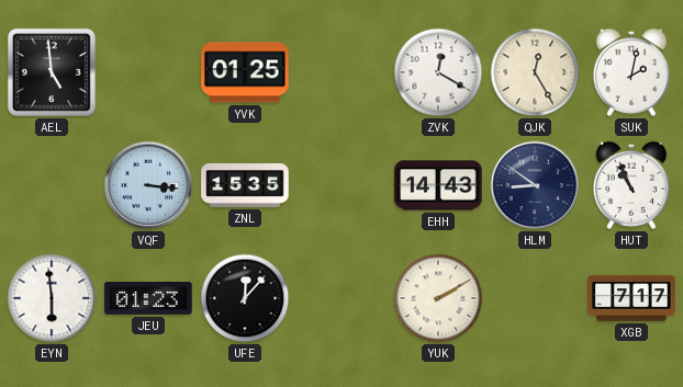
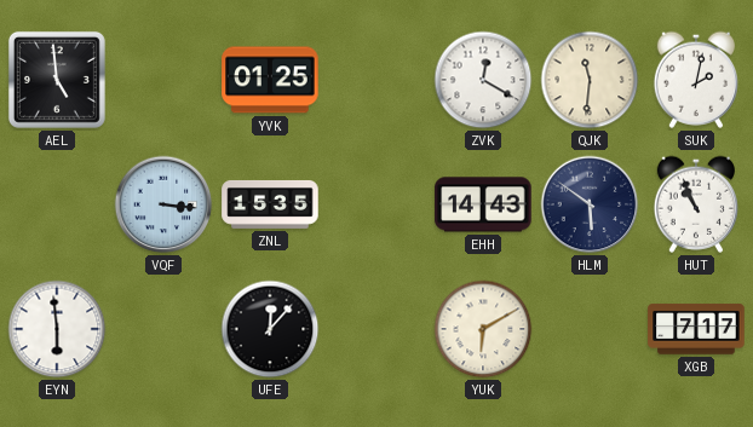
QJK: 12:25 -> 11:31 (590, 80)
HLM: 8:51 -> 5:51 (590, 204)
JEU: 01:23 -> none (148, 298)
YUK: 2:10 -> 6:10 (483, 329)
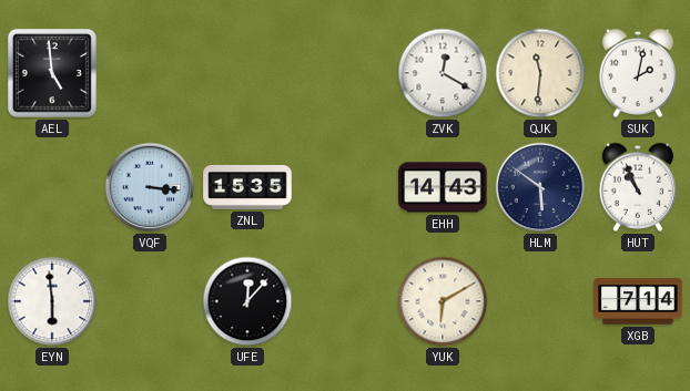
YVK: 01:25 -> none (270, 80)
XGB: 7:17 -> 7:14 (638, 301)
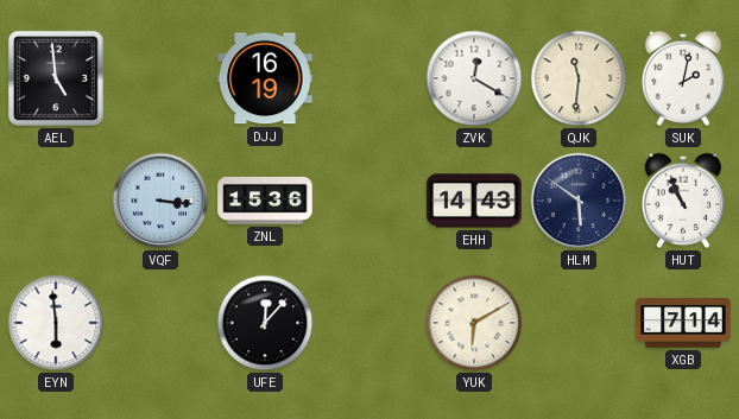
DJJ: none -> 16:19 (265, 78)
ZNL: 15:35 -> 15:36 (265, 201)
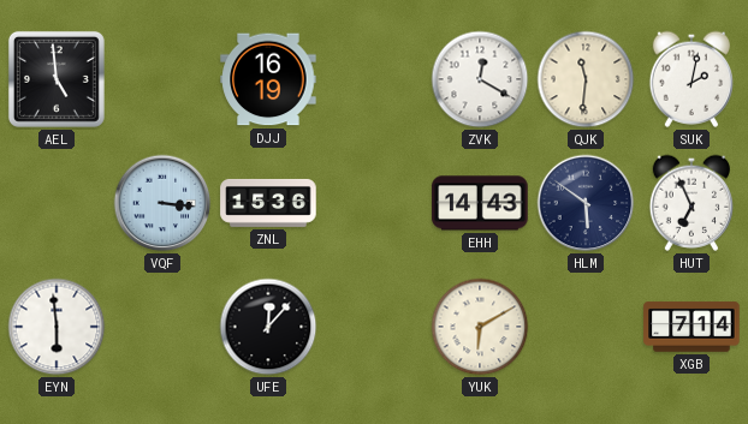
HUT: 10:56 -> 6:56 (690, 203)
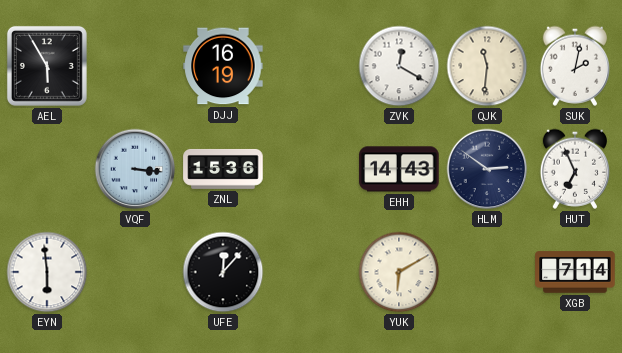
AEL: 4:59 -> 5:55 (47, 66)
HLM: 5:51 -> 2:51 (487, 169)
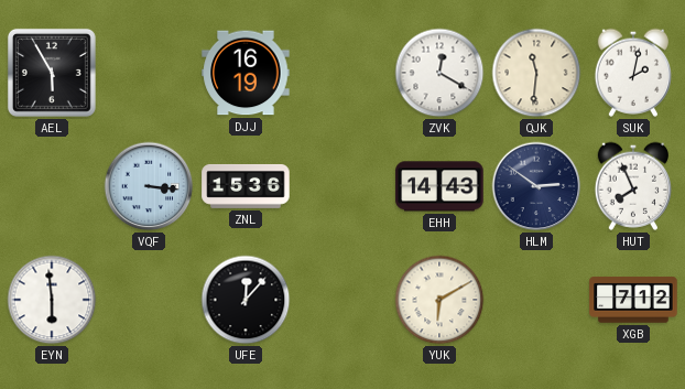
HUT: 6:56 -> 7:56 (632, 186)
XGB: 7:14 -> 7:12 (633, 300)
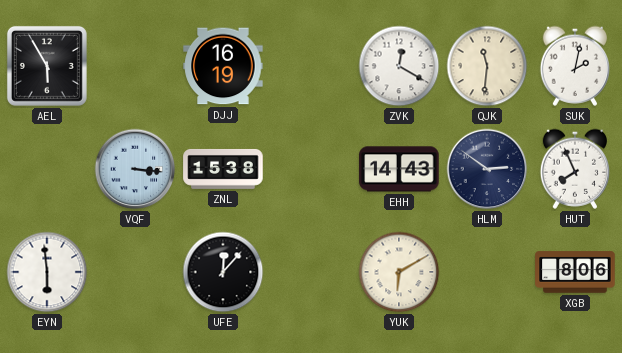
ZNL: 15:36 -> 15:38 (223, 169)
XGB: 7:12 -> 8:06 (575, 272)
